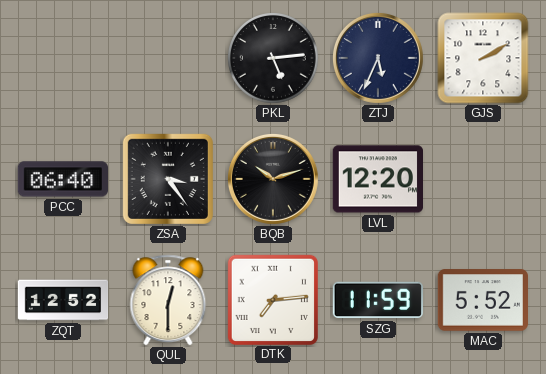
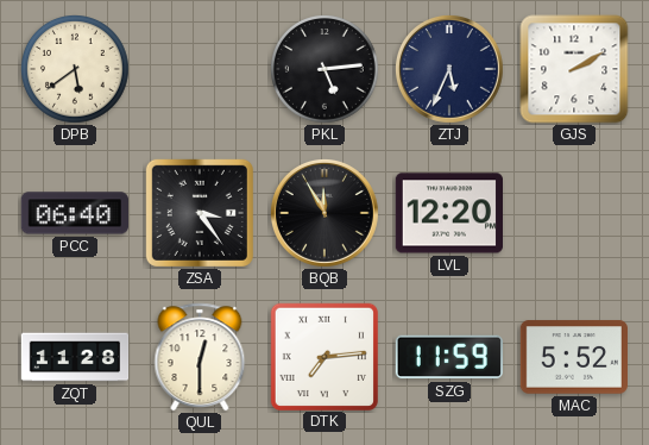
DPB: none -> 5:39 (76, 70)
BQB: 10:12 -> 11:55 (324, 213)
ZQT: 12:52 -> 11:28 (75, 357)
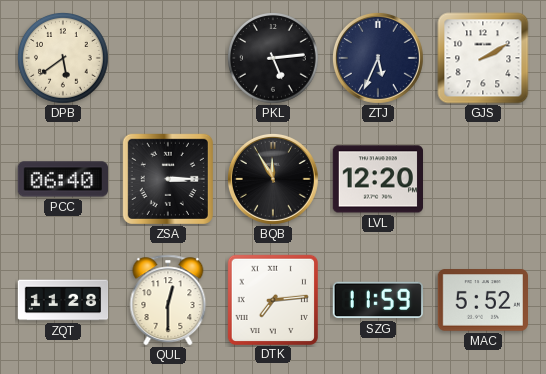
ZSA: 3:24 -> 3:15 (168, 179)
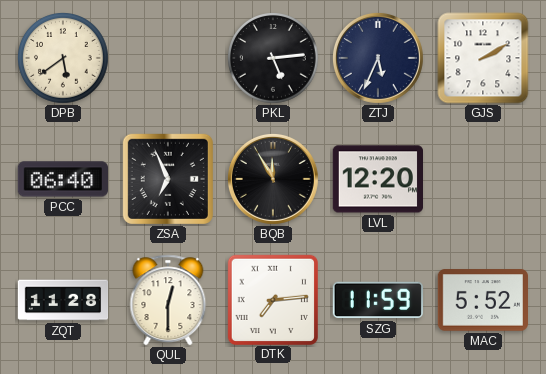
ZSA: 3:15 -> 6:56 (168, 179)
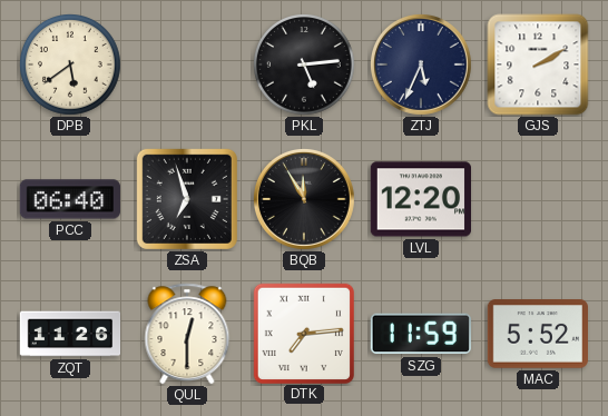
ZSA: 6:56 -> 6:57 (187, 199)
ZQT: 11:28 -> 11:26 (70, 334)
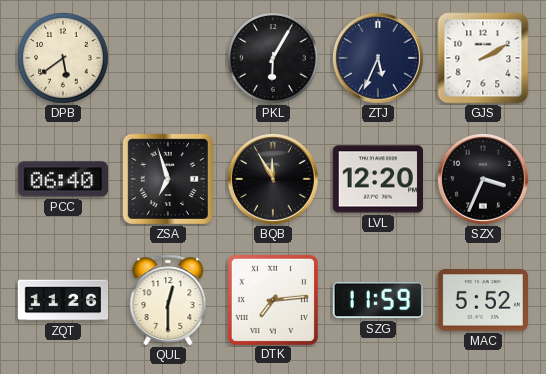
PKL: 5:14 -> 6:05 (274, 59)
SZX: none -> 3:34 (483, 179)
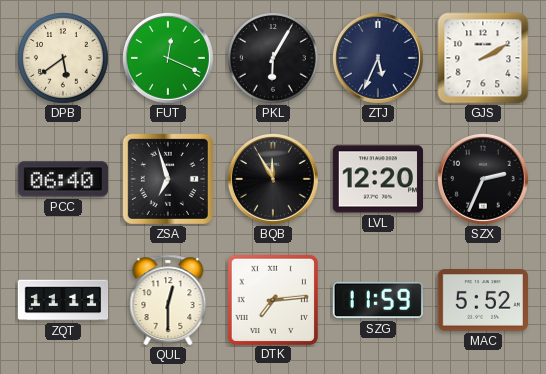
FUT: none -> 12:19 (168, 58)
SZX: 3:34 -> 2:34 (483, 179)
ZQT: 11:26 -> 11:11 (63, 300)
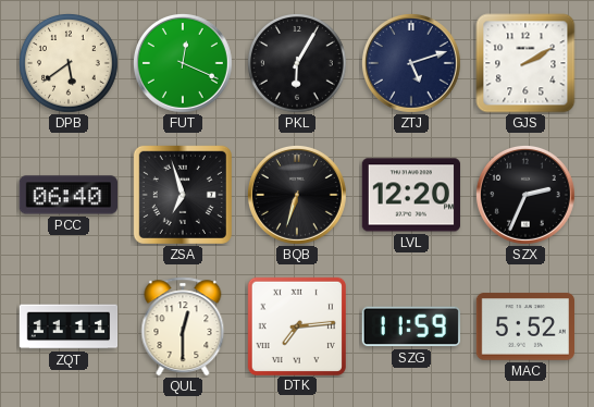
ZTJ: 5:34 -> 5:12 (411, 63)
BQB: 11:55 -> 6:33 (297, 195)
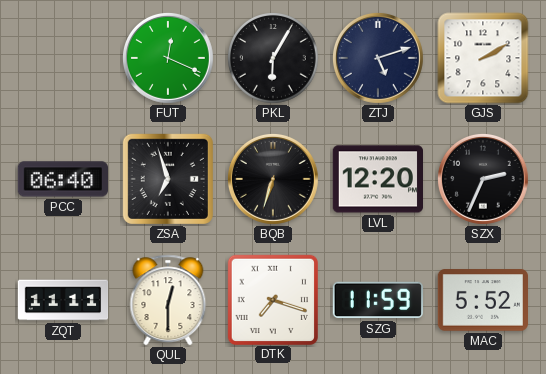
DPB: 5:39 -> none (70, 64)
DTK: 7:14 -> 7:18 (272, 299)
